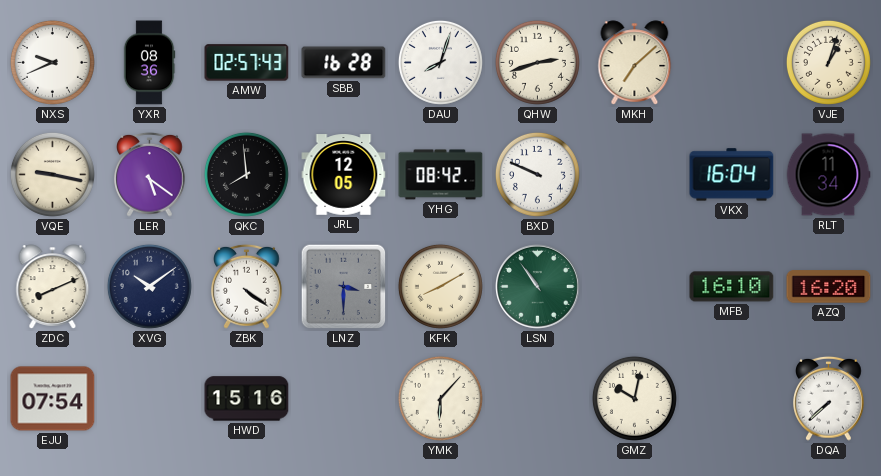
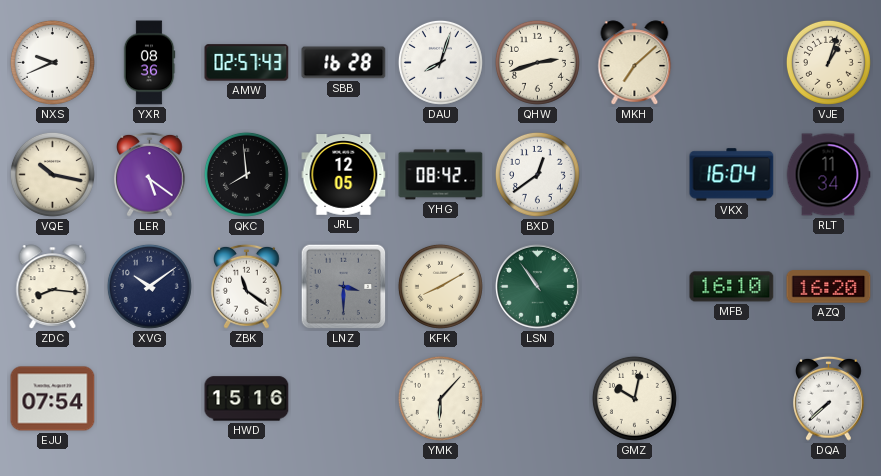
VQE: 9:17 -> 10:17 (52, 174)
BXD: 9:49 -> 12:39 (537, 174)
ZDC: 8:11 -> 8:16 (53, 287)
ZBK: 4:21 -> 11:21 (247, 286)
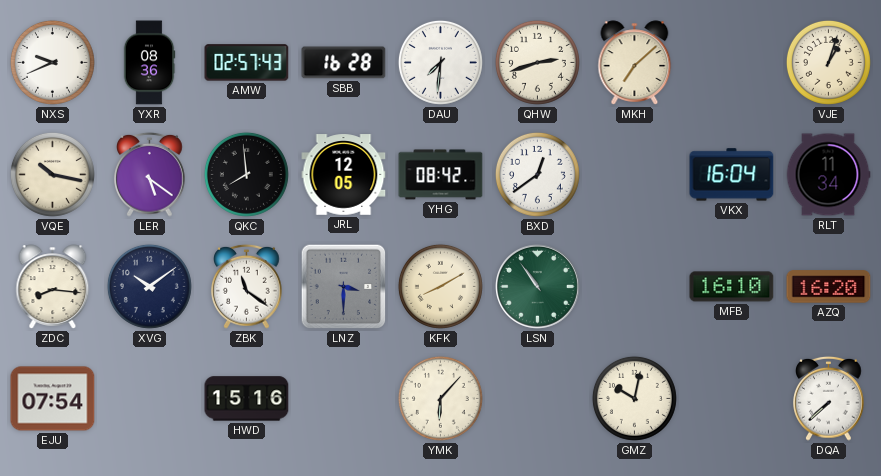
DAU: 8:03 -> 7:31 (440, 62)
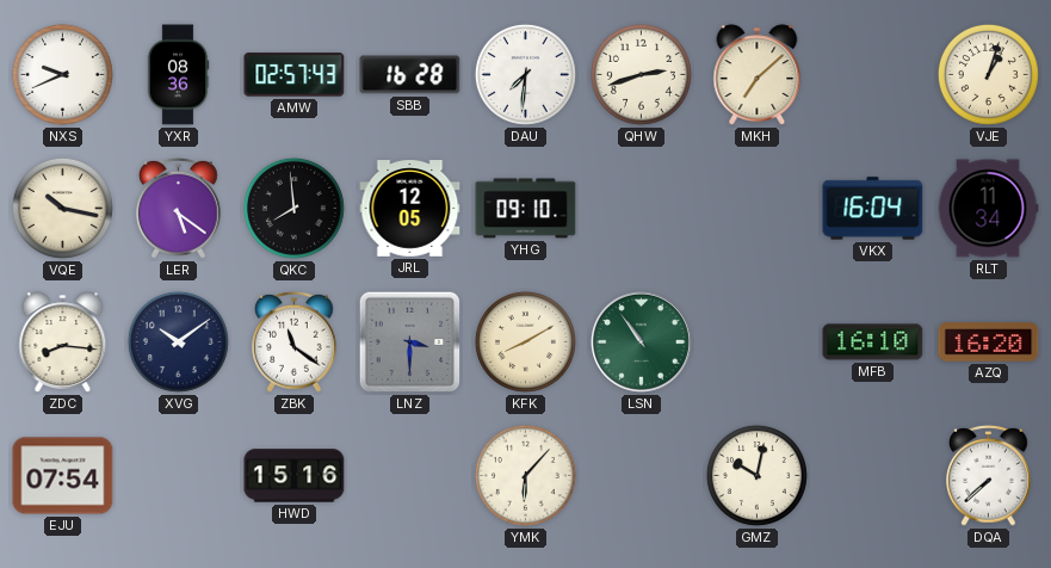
YHG: 08:42 -> 09:10 (526, 209)
BXD: 12:39 -> none (537, 174)
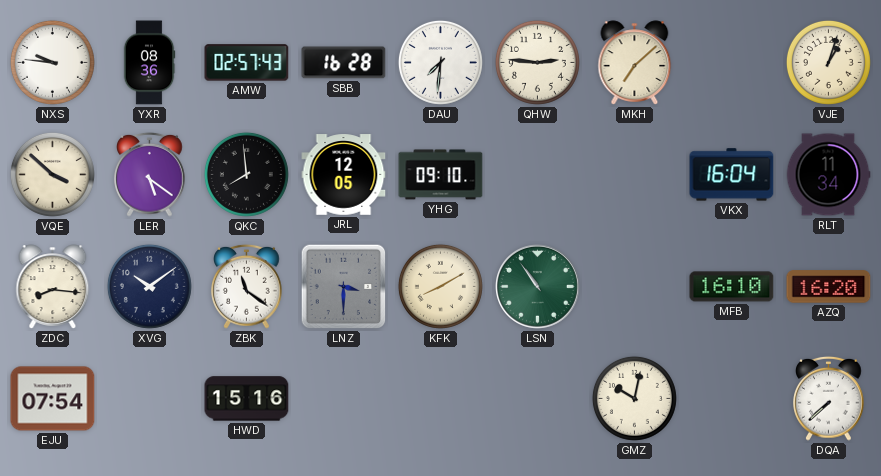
NXS: 9:41 -> 9:46 (52, 62)
QHW: 2:42 -> 2:46 (537, 62)
VQE: 10:17 -> 3:52 (52, 174)
YMK: 6:07 -> none (525, 475)
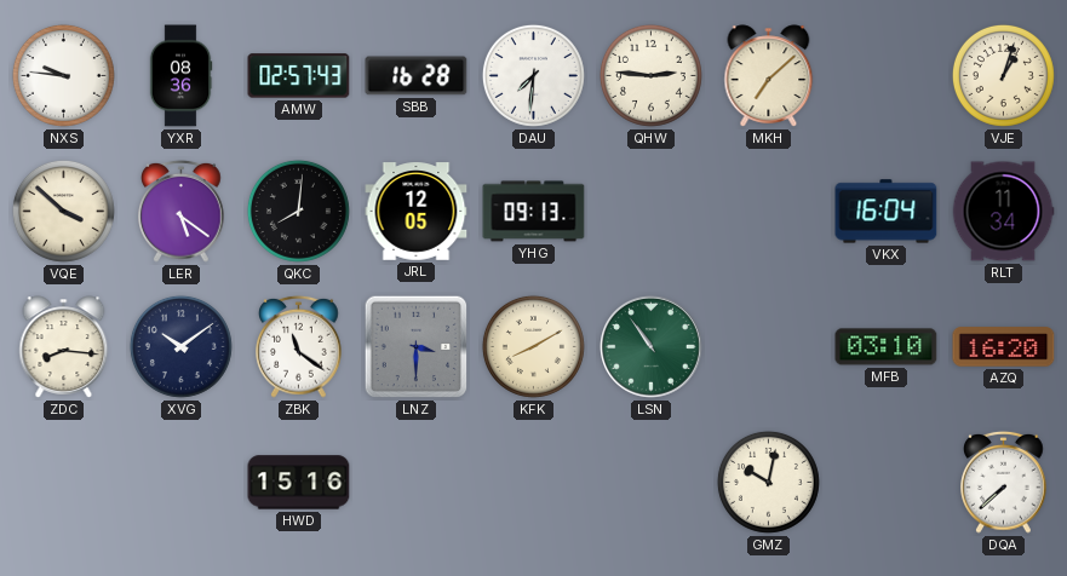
QKC: 7:59 -> 8:01 (298, 211)
YHG: 09:10 -> 09:13 (534, 212)
MFB: 16:10 -> 03:10 (887, 347)
EJU: 07:54 -> none (53, 399)
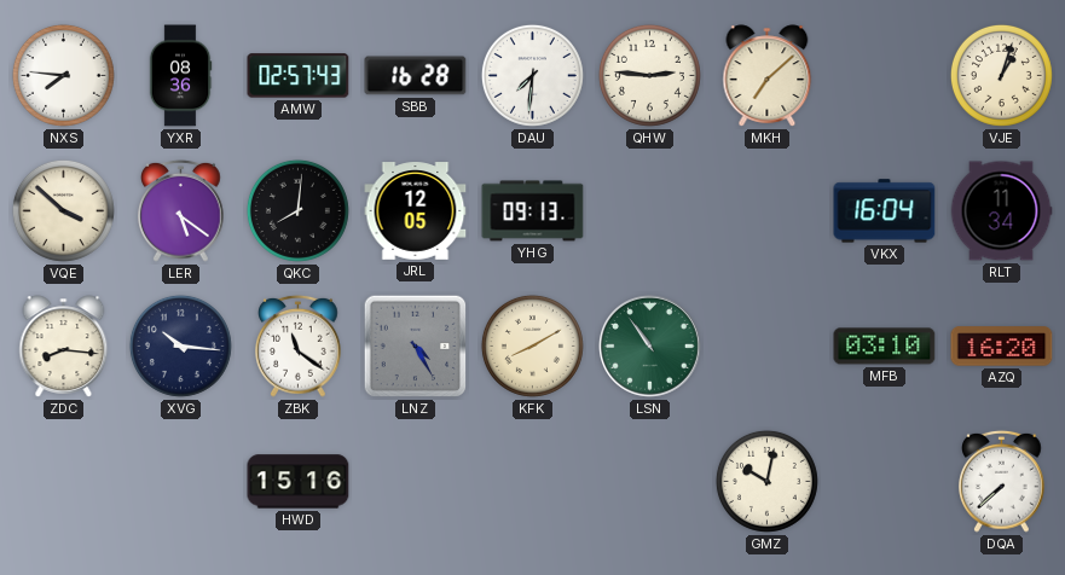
NXS: 9:46 -> 7:46 (63, 75)
XVG: 10:09 -> 10:16 (180, 345)
LNZ: 3:30 -> 4:25 (416, 347)
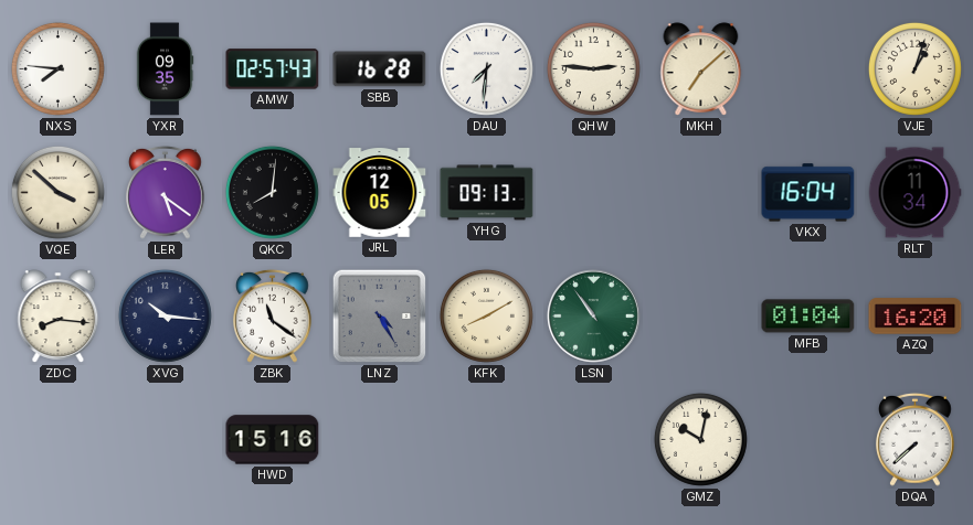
YXR: 08:36 -> 09:35 (165, 69)
MFB: 03:10 -> 01:04 (808, 317)
